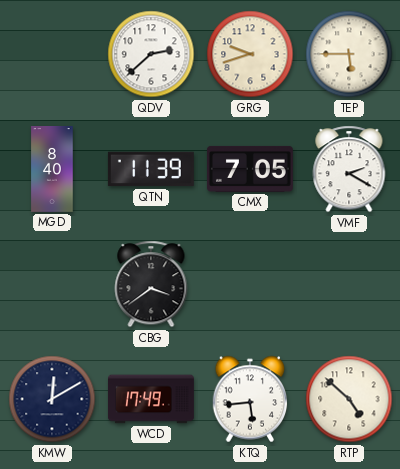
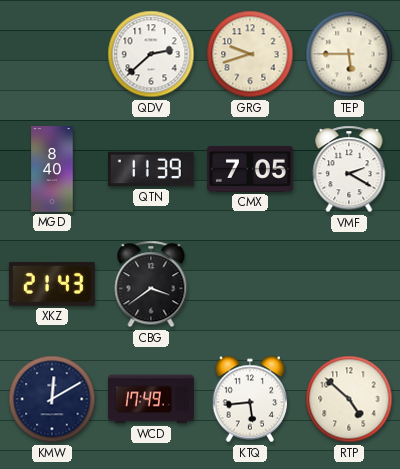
XKZ: none -> 21:43 (52, 284)
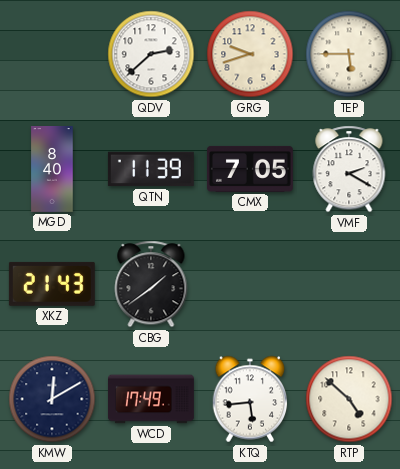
CBG: 3:39 -> 1:39 (151, 284)
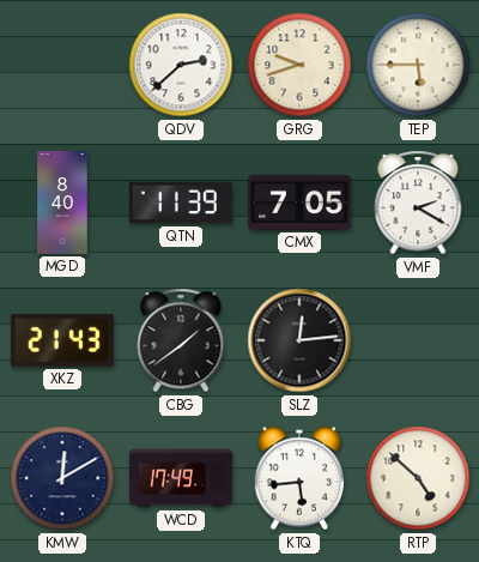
SLZ: none -> 12:14 (299, 340)
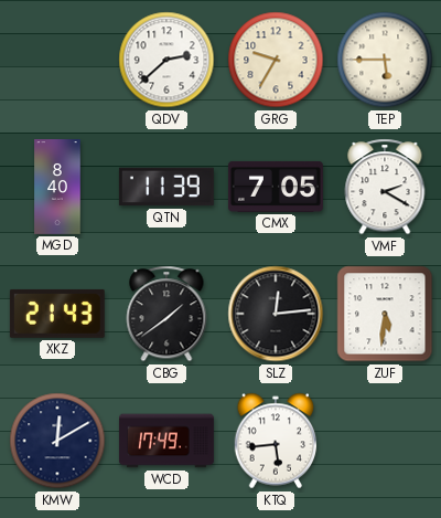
GRG: 9:42 -> 9:35 (276, 60)
ZUF: none -> 5:31 (385, 314)
RTP: 4:52 -> none (418, 478)
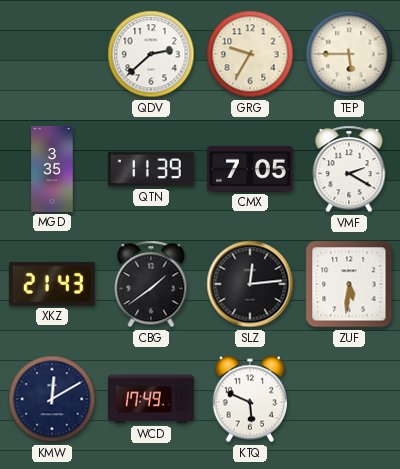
MGD: 8:40 -> 3:35 (52, 170)
KTQ: 5:44 -> 5:49 (250, 399)
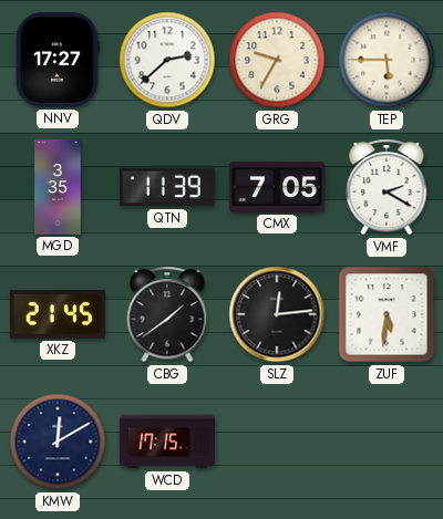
NNV: none -> 17:27 (58, 60)
XKZ: 21:43 -> 21:45 (58, 314)
WCD: 17:49 -> 17:15 (168, 442)
KTQ: 5:49 -> none (250, 399)
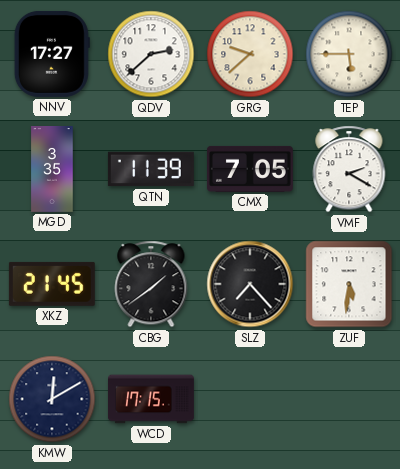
GRG: 9:35 -> 9:38 (250, 54)
SLZ: 12:14 -> 7:23 (250, 284)
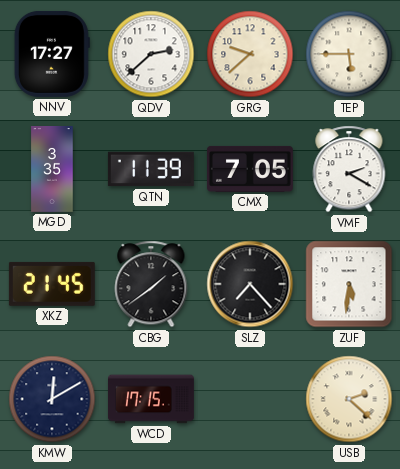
USB: none -> 2:22 (349, 399)
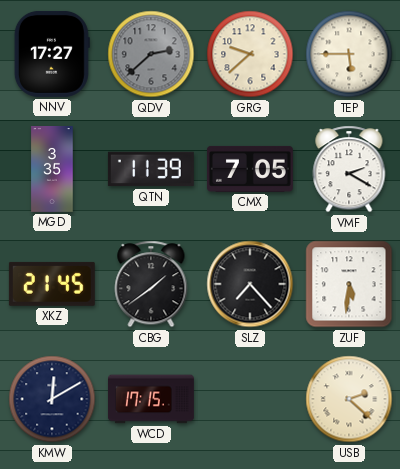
QDV dial: white -> grey (151, 54)
